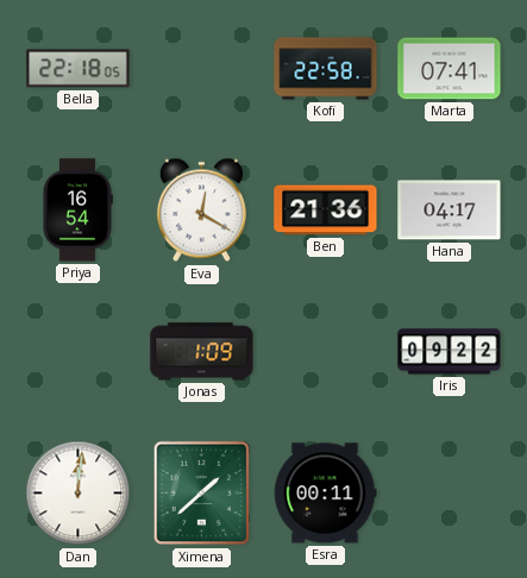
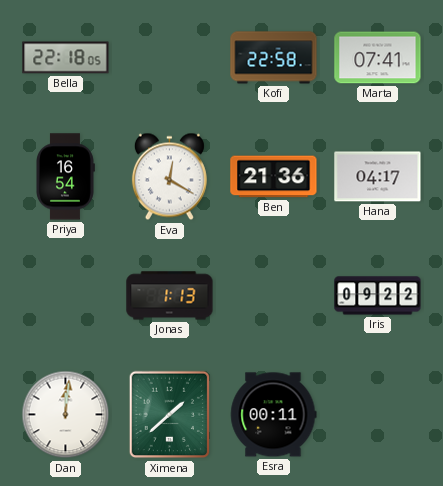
Jonas: 1:09 -> 1:13 (170, 296)
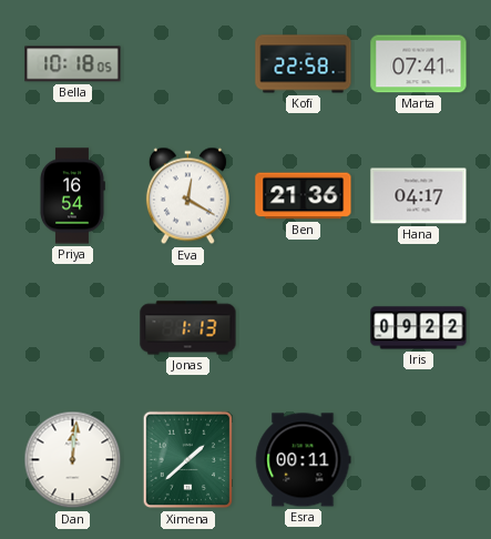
Bella: 22:18 -> 10:18 (73, 64)
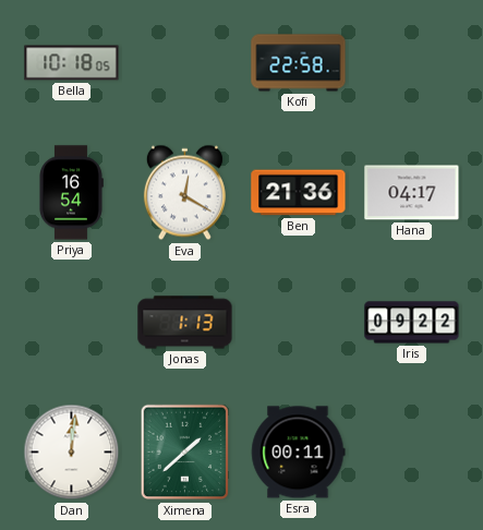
Marta: 07:41 -> none (419, 64)
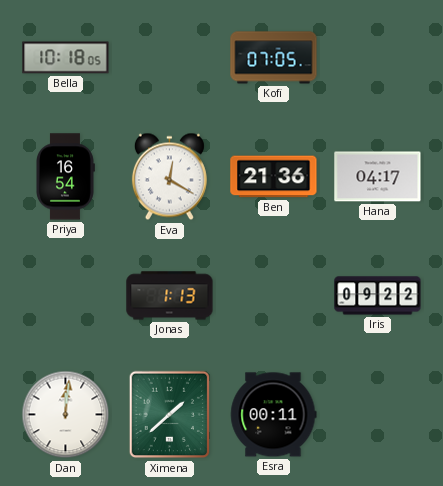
Kofi: 22:58 -> 07:05 (274, 58)
